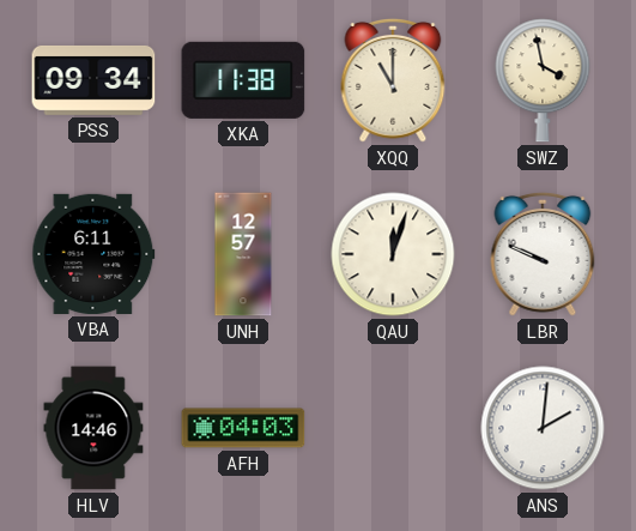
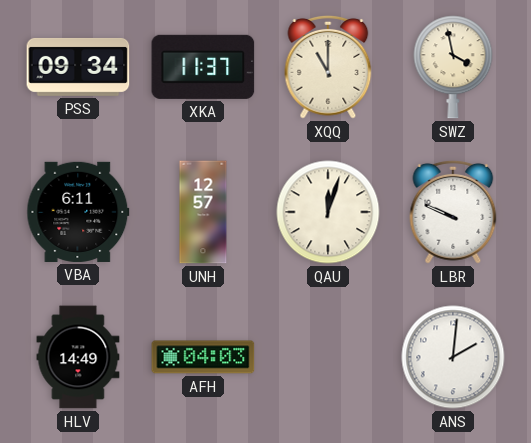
XKA: 11:38 -> 11:37 (203, 67)
HLV: 14:46 -> 14:49 (78, 357)
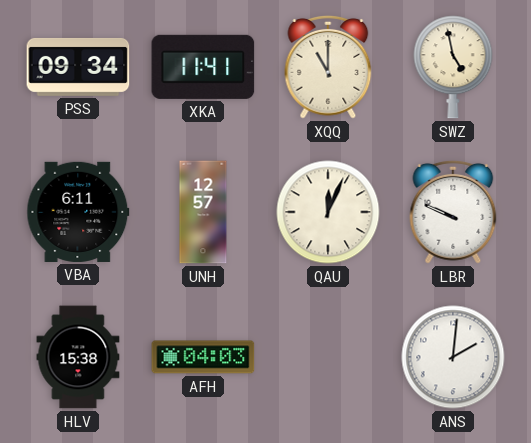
XKA: 11:37 -> 11:41 (203, 67)
SWZ: 3:58 -> 4:58 (453, 67)
QAU: 12:03 -> 12:04 (328, 212)
HLV: 14:49 -> 15:38 (78, 357)
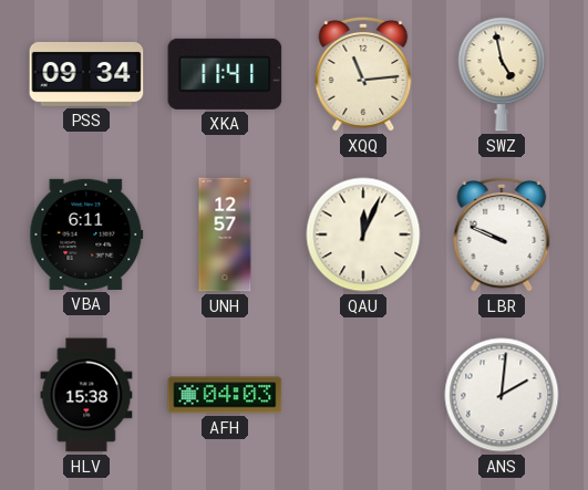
XQQ: 11:00 -> 11:14 (363, 74)
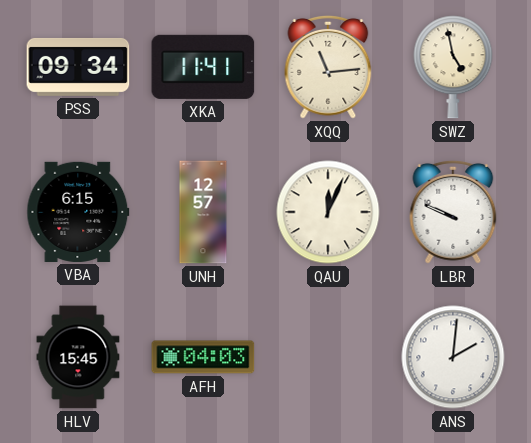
VBA: 6:11 -> 6:15 (78, 212)
HLV: 15:38 -> 15:45 (78, 357)
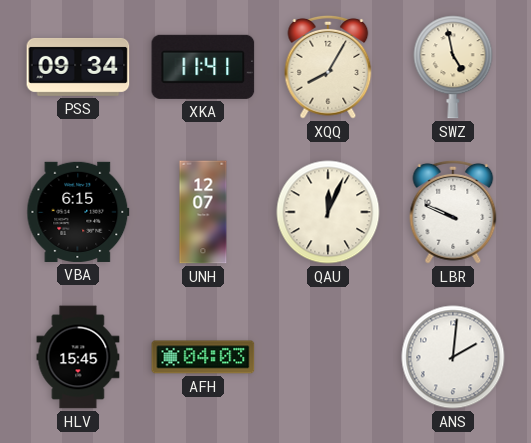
XQQ: 11:14 -> 8:05 (328, 67)
UNH: 12:57 -> 12:07 (203, 212)
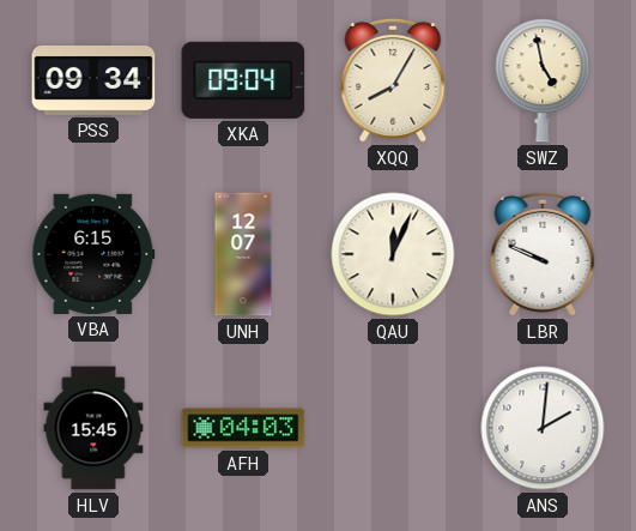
XKA: 11:41 -> 09:04 (243, 80)
